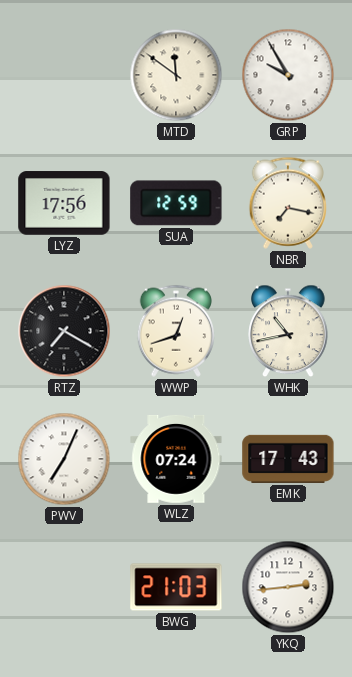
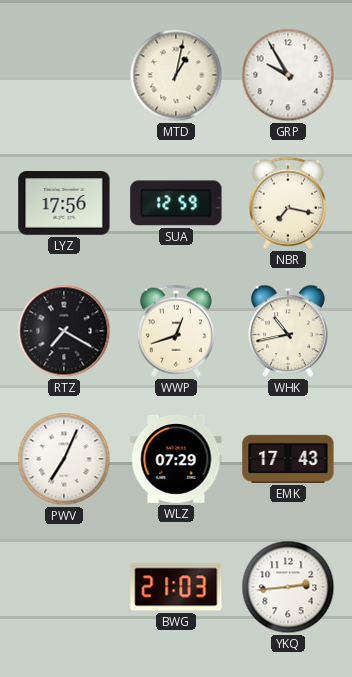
MTD: 11:51 -> 1:02 (176, 75)
WLZ: 07:24 -> 07:29 (176, 459)
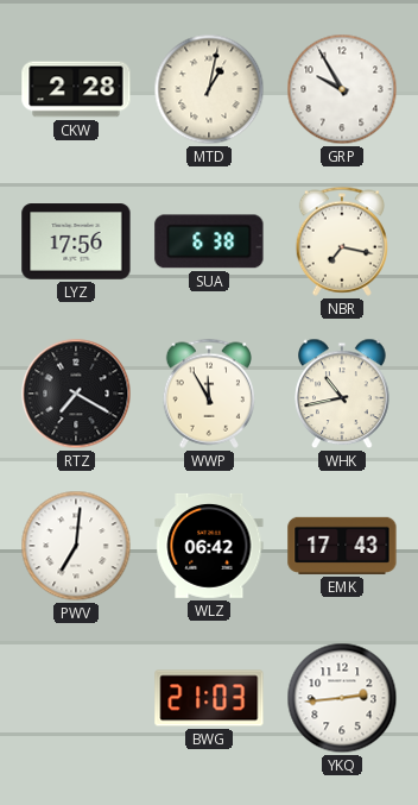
CKW: none -> 2:28 (76, 89)
SUA: 12:59 -> 6:38 (209, 241)
WWP: 12:42 -> 11:55 (208, 394)
PWV: 7:04 -> 7:01 (76, 546)
WLZ: 07:29 -> 06:42 (209, 546)
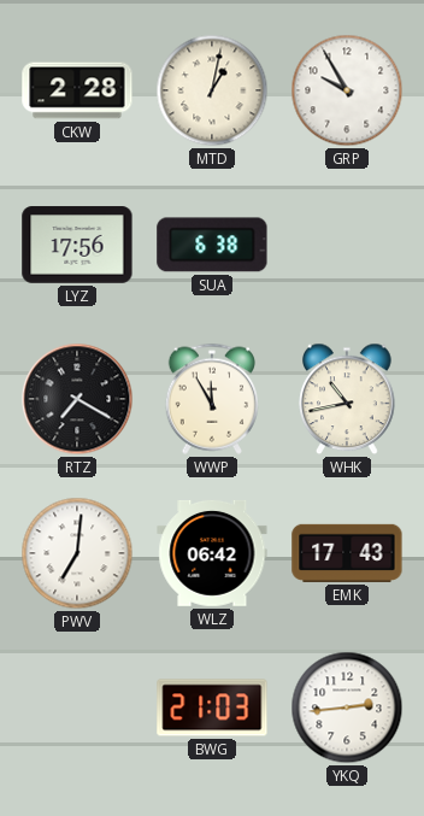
NBR: 7:17 -> none (341, 241)
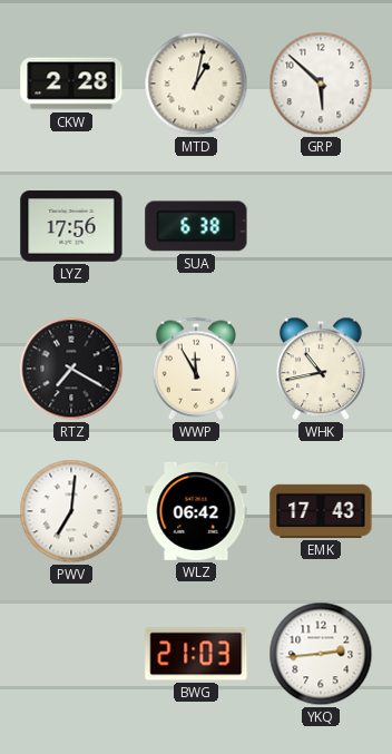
GRP: 9:55 -> 5:52 (321, 84)
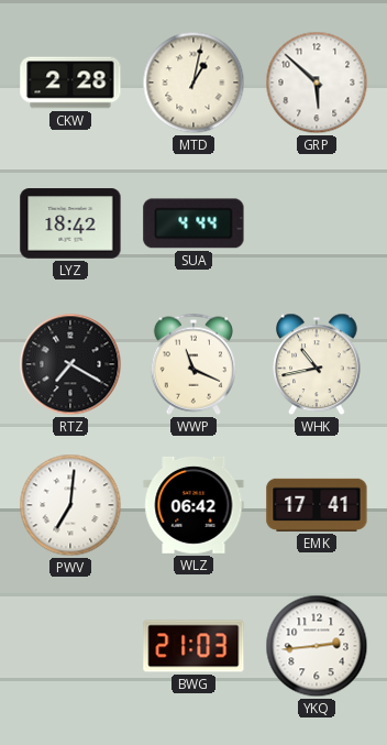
LYZ: 17:56 -> 18:42 (70, 223)
SUA: 6:38 -> 4:44 (193, 223)
WWP: 11:55 -> 11:19 (192, 364)
EMK: 17:43 -> 17:41 (317, 505)
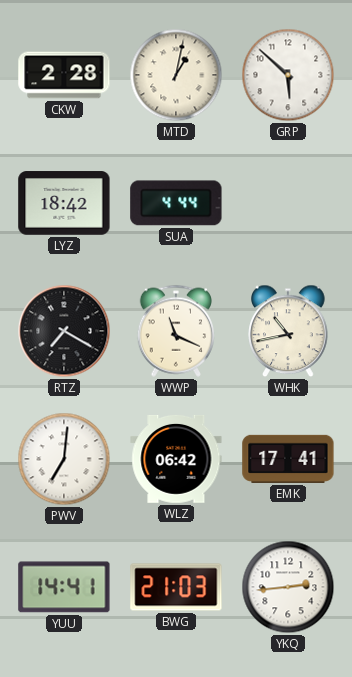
YUU: none -> 14:41 (64, 587)
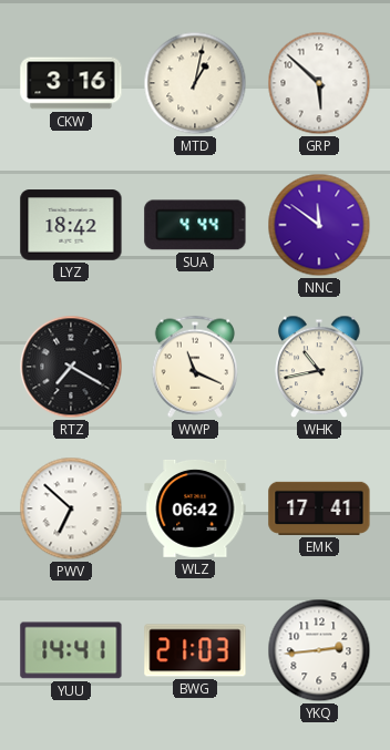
CKW: 2:28 -> 3:16 (71, 83)
NNC: none -> 11:51 (319, 225)
PWV: 7:01 -> 6:52 (71, 508)
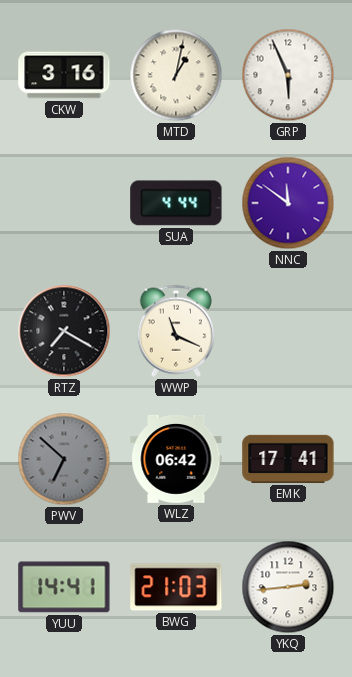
GRP: 5:52 -> 5:56 (288, 75)
LYZ: 18:42 -> none (71, 225)
WHK: 10:43 -> none (319, 367)
PWV dial: white -> grey (64, 459)
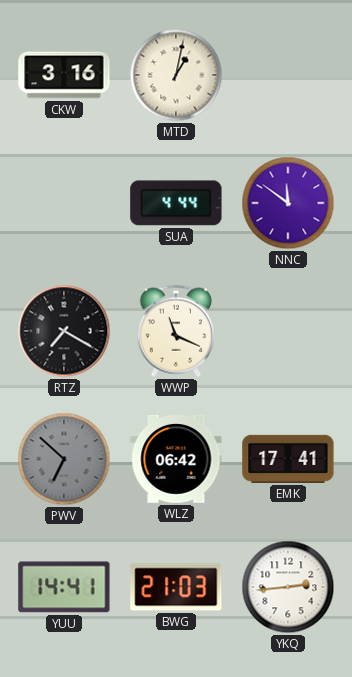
GRP: 5:56 -> none (288, 75)
